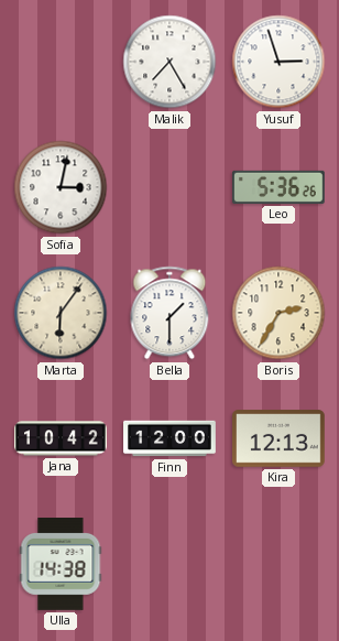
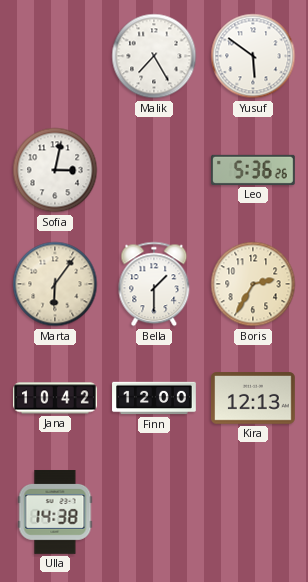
Yusuf: 2:57 -> 5:51 (253, 56)
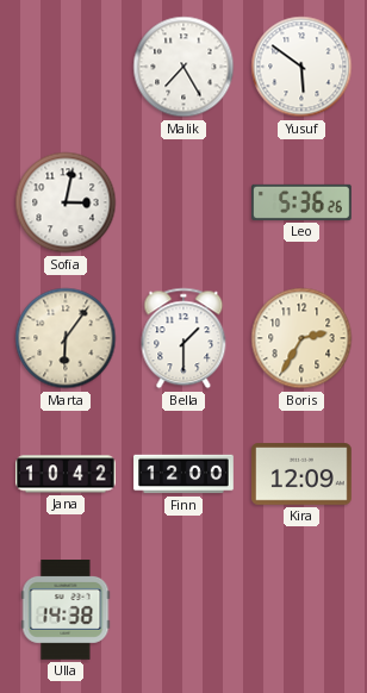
Kira: 12:13 -> 12:09 (303, 474)
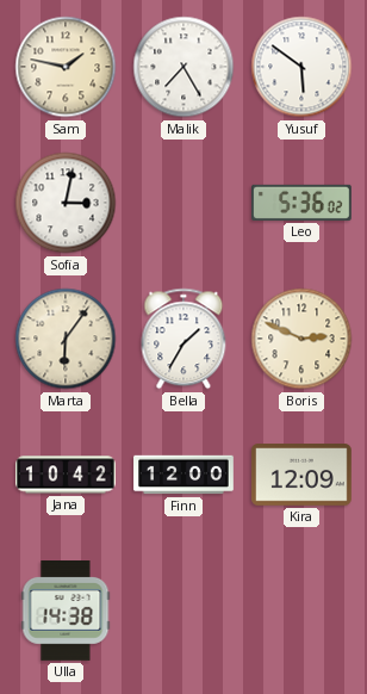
Sam: none -> 1:47 (66, 67)
Leo: 5:36:26 -> 5:36:02 (303, 203)
Bella: 1:30 -> 1:35 (183, 339)
Boris: 2:35 -> 2:49 (301, 339)
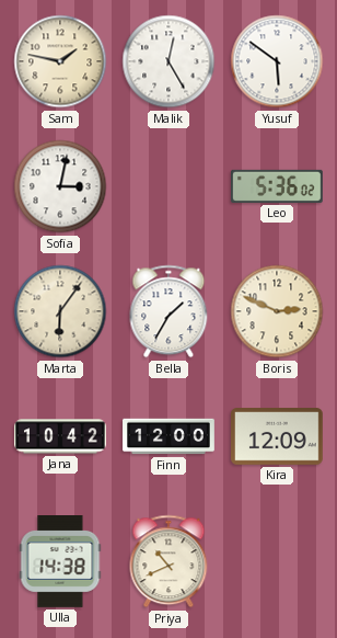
Malik: 7:25 -> 12:25 (168, 61)
Priya: none -> 10:41 (168, 561)
